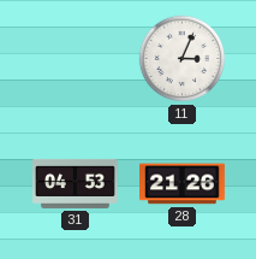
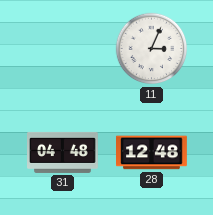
31: 04:53 -> 04:48 (63, 152)
28: 21:26 -> 12:48 (152, 153)
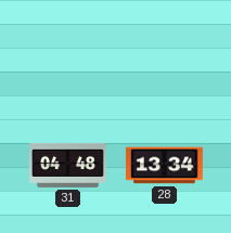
11: 3:04 -> none (152, 49)
28: 12:48 -> 13:34 (165, 166)
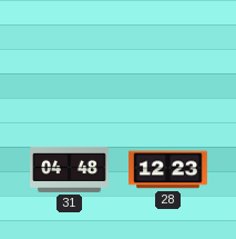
28: 13:34 -> 12:23 (168, 170)
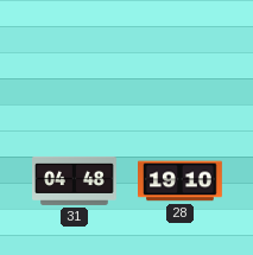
28: 12:23 -> 19:10 (181, 181)
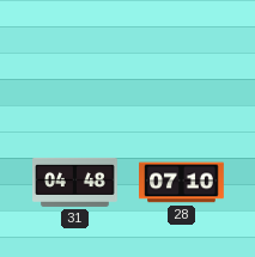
28: 19:10 -> 07:10 (182, 183)
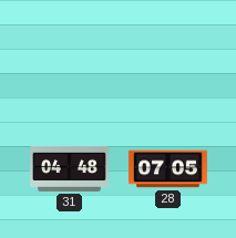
28: 07:10 -> 07:05 (168, 169)
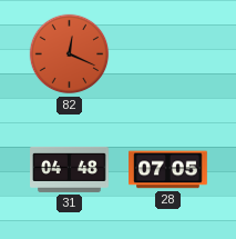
82: none -> 12:19 (70, 54)
